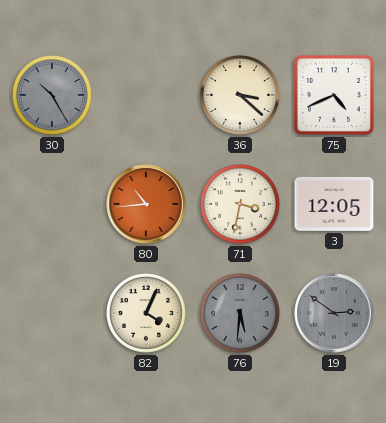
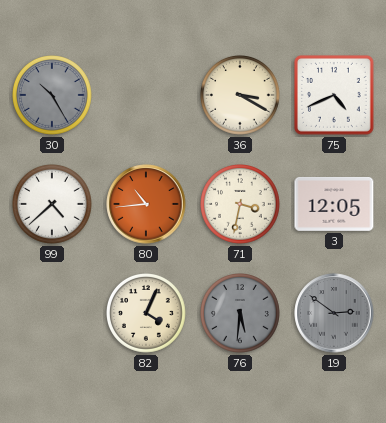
36: 3:22 -> 3:20 (241, 96)
99: none -> 4:38 (53, 205)
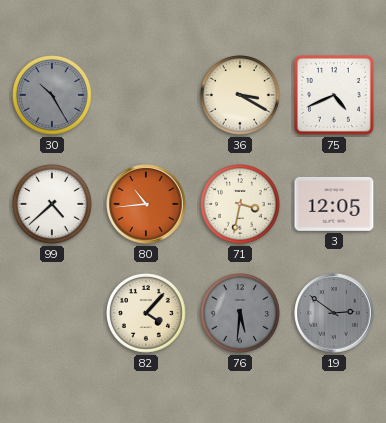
82: 4:04 -> 4:07 (147, 314)
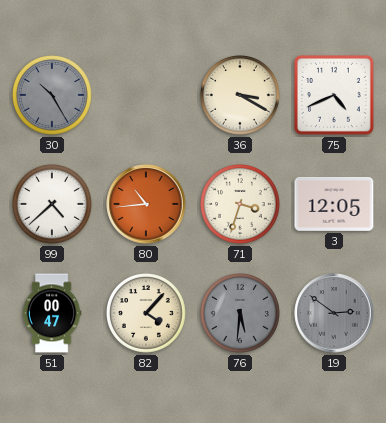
71: 3:32 -> 3:33 (241, 205)
51: none -> 00:47 (52, 313)
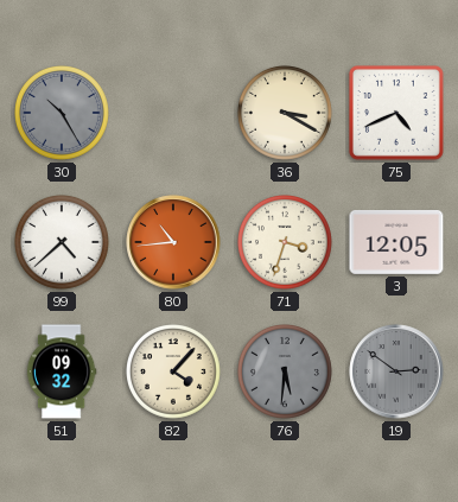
51: 00:47 -> 09:32 (62, 371)
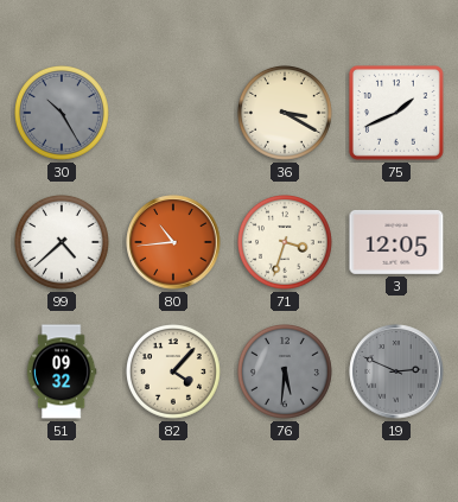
75: 4:41 -> 1:41 (396, 113)
19: 2:51 -> 2:49 (396, 371)
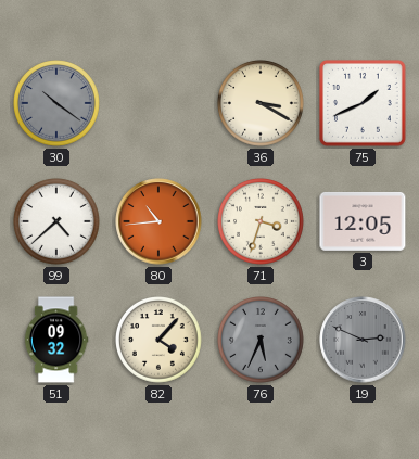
30: 10:25 -> 10:21 (58, 104)
76: 5:31 -> 5:34 (262, 341)
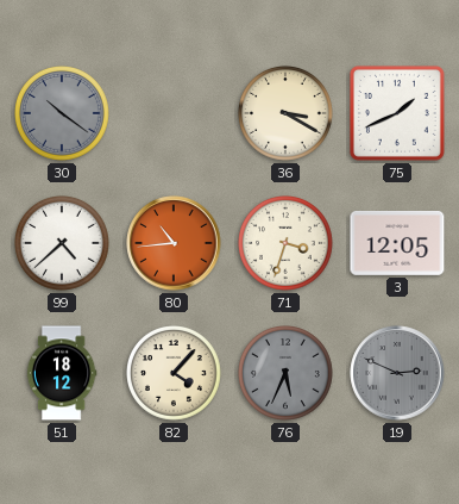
51: 09:32 -> 18:12 (62, 373)
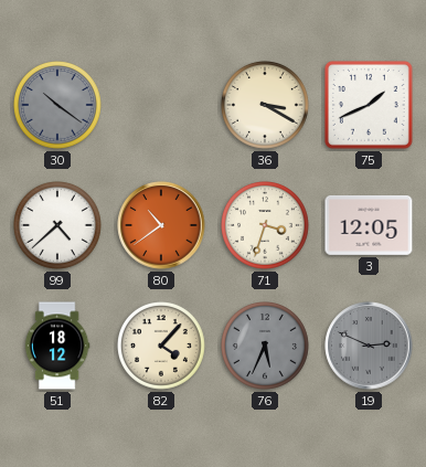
80: 10:44 -> 10:39 (161, 225)
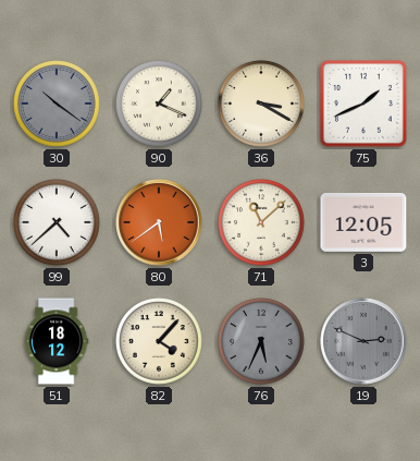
90: none -> 1:19 (160, 105)
80: 10:39 -> 5:39 (159, 222)
71: 3:33 -> 11:08 (262, 223)
